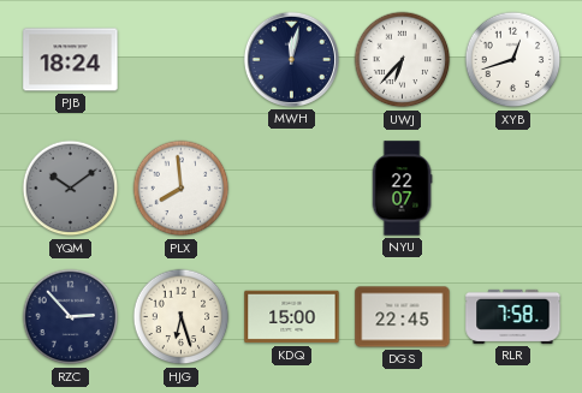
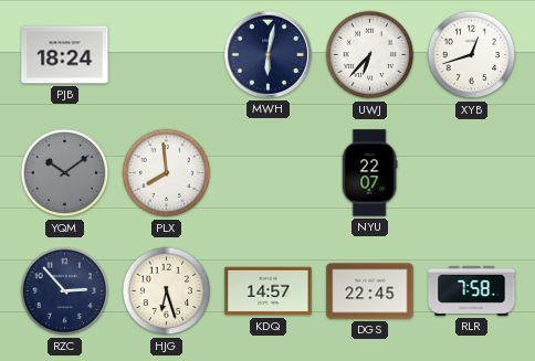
MWH: 12:02 -> 6:02 (267, 54)
KDQ: 15:00 -> 14:57 (269, 291)
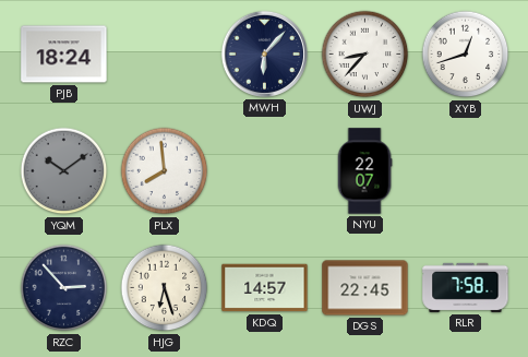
MWH: 6:02 -> 6:07 (264, 53)
UWJ: 6:37 -> 8:37 (365, 55)
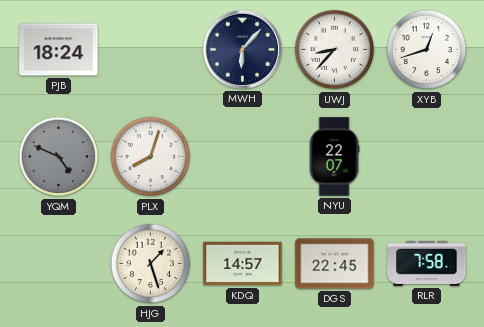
YQM: 10:09 -> 4:49 (59, 157)
PLX: 7:59 -> 8:03 (151, 157)
RZC: 2:53 -> none (64, 288)
HJG: 6:27 -> 1:27 (151, 264)
